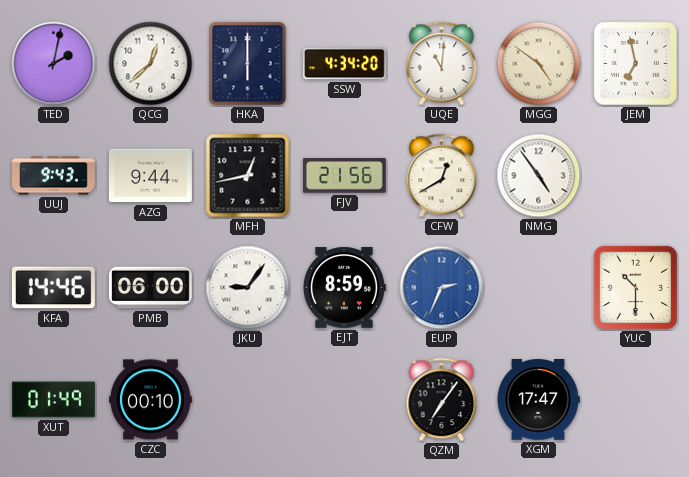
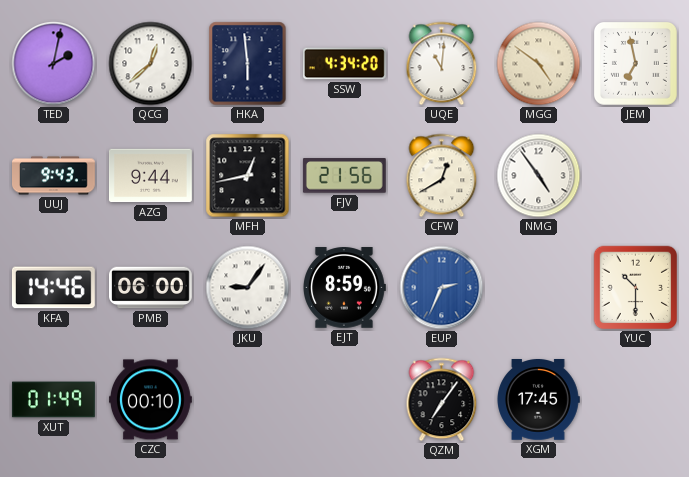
HKA: 6:00 -> 5:59 (248, 64)
XGM: 17:47 -> 17:45 (538, 400)
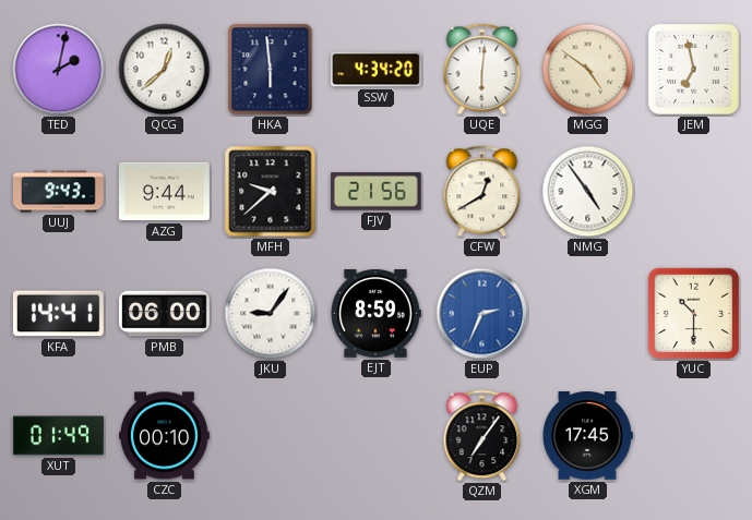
UQE: 11:01 -> 6:01 (482, 70)
MFH: 12:43 -> 9:38 (271, 192)
KFA: 14:46 -> 14:41 (58, 314)
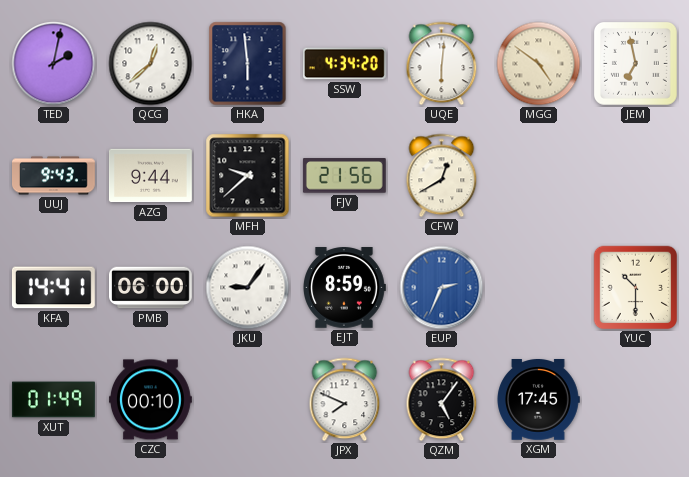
NMG: 4:54 -> none (588, 192)
JPX: none -> 7:49 (345, 400)
QZM: 7:06 -> 5:06 (442, 400)
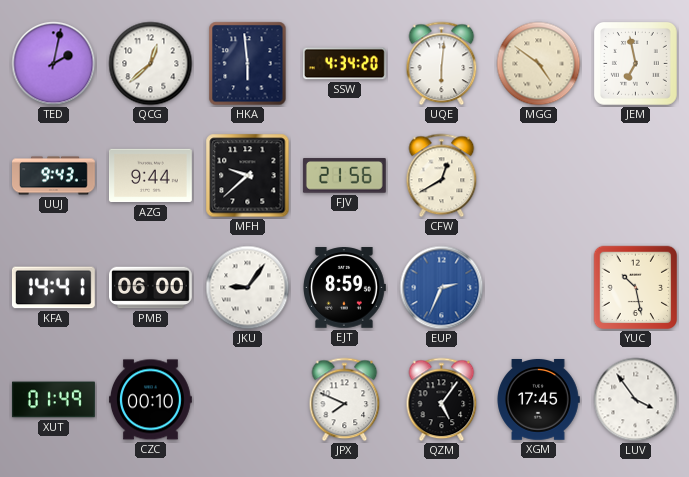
YUC: 10:30 -> 10:28 (636, 288)
LUV: none -> 3:54 (636, 400)
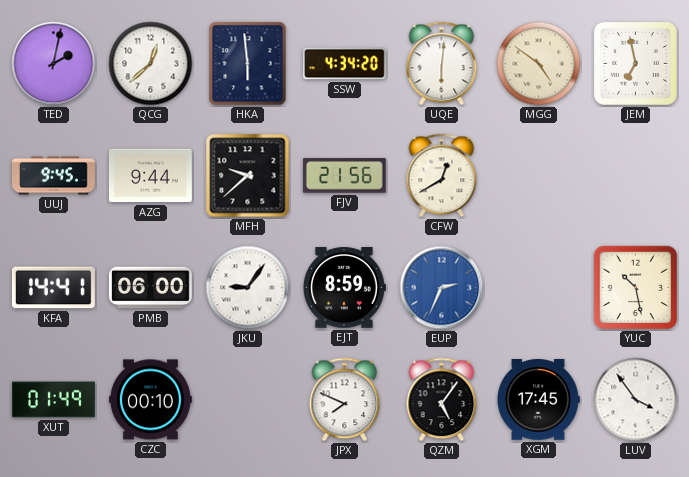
UUJ: 9:43 -> 9:45 (54, 176)
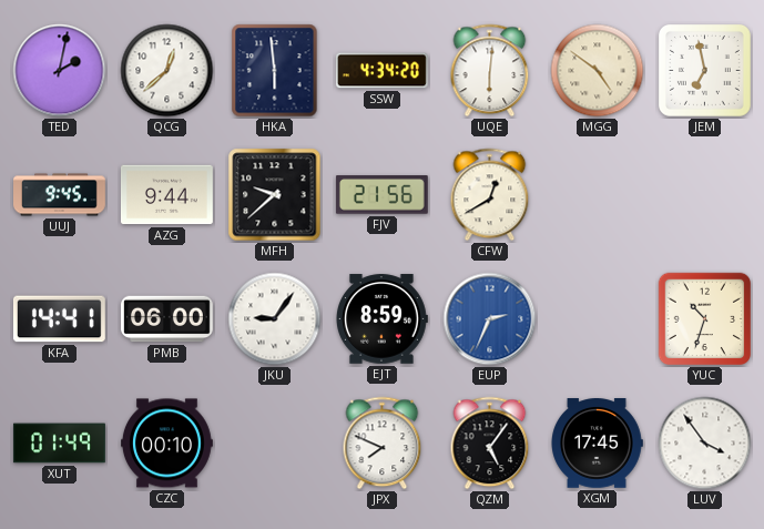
YUC: 10:28 -> 10:33 (705, 319)
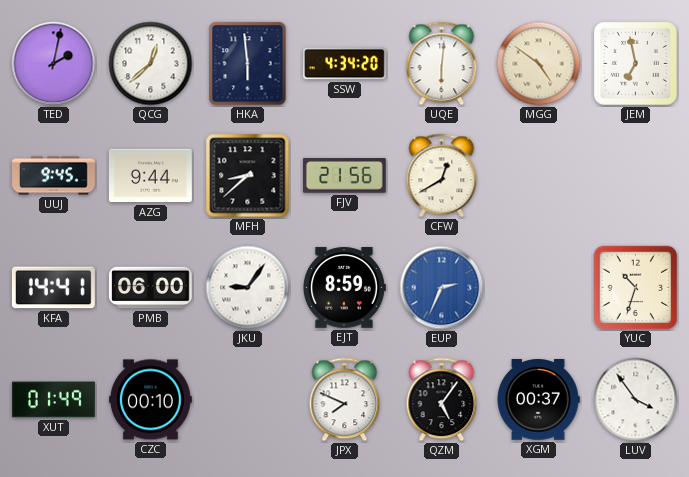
MFH: 9:38 -> 8:38 (248, 176)
XGM: 17:45 -> 00:37 (538, 400)
